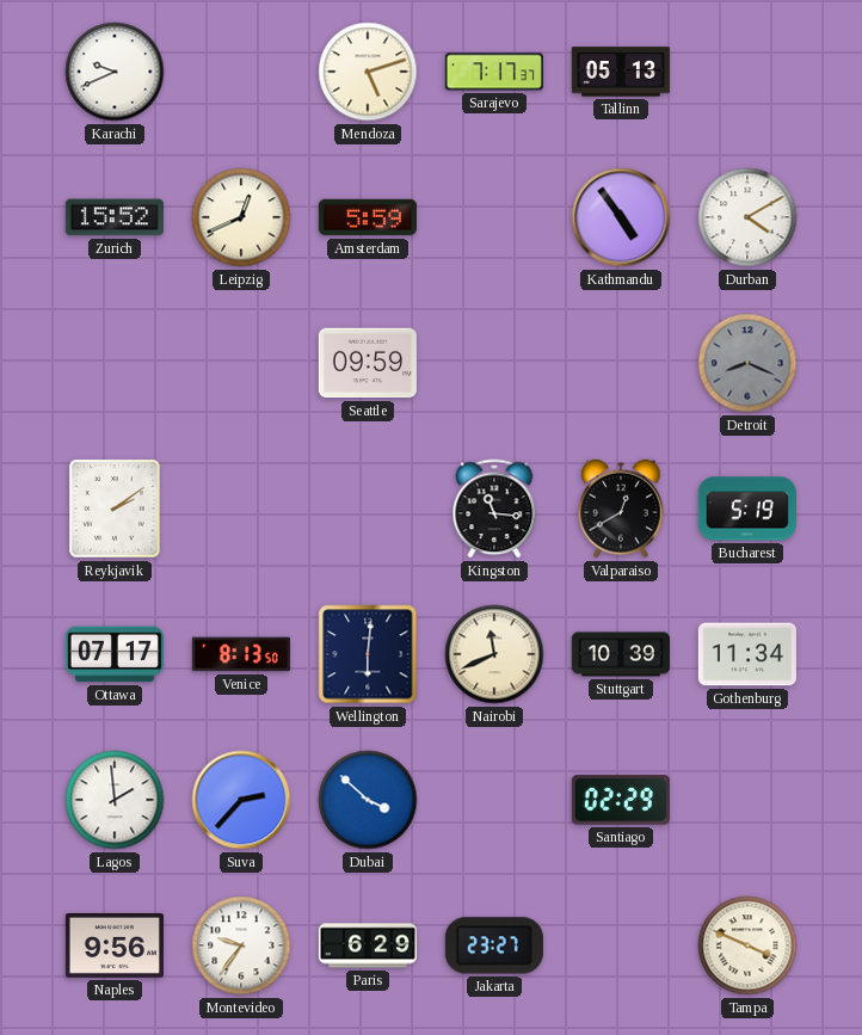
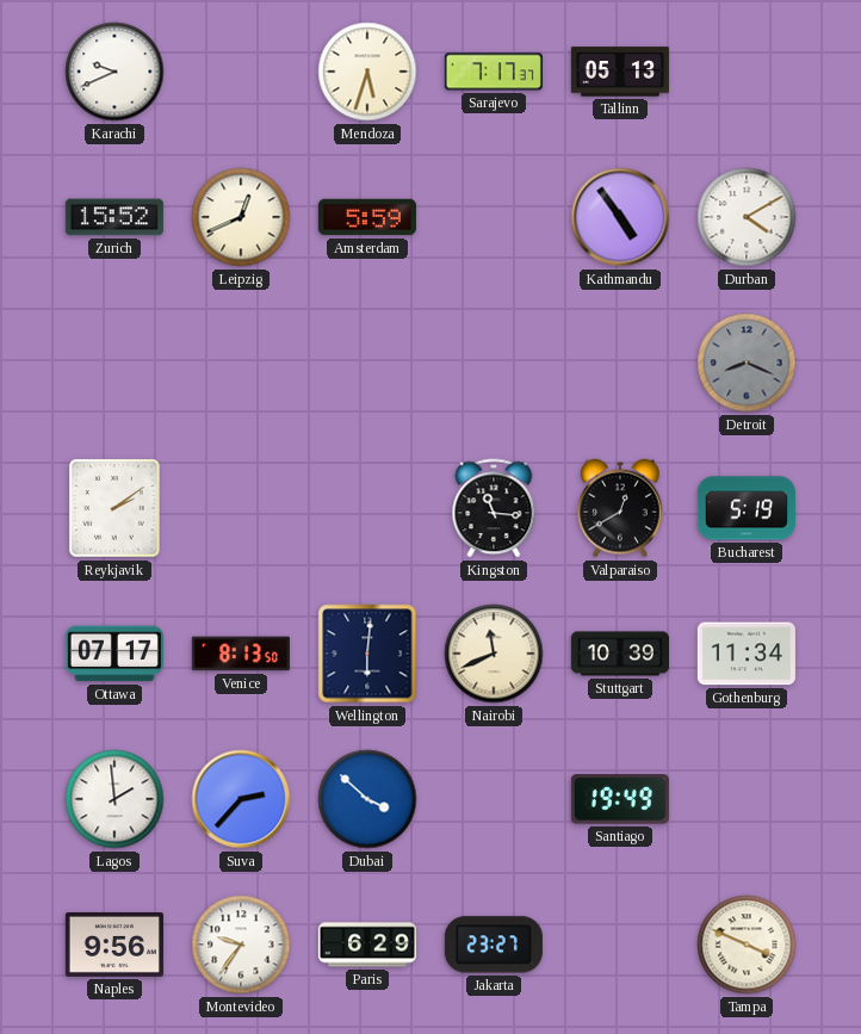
Mendoza: 5:12 -> 5:33 (367, 72)
Seattle: 09:59 -> none (368, 363)
Santiago: 02:29 -> 19:49 (620, 799)
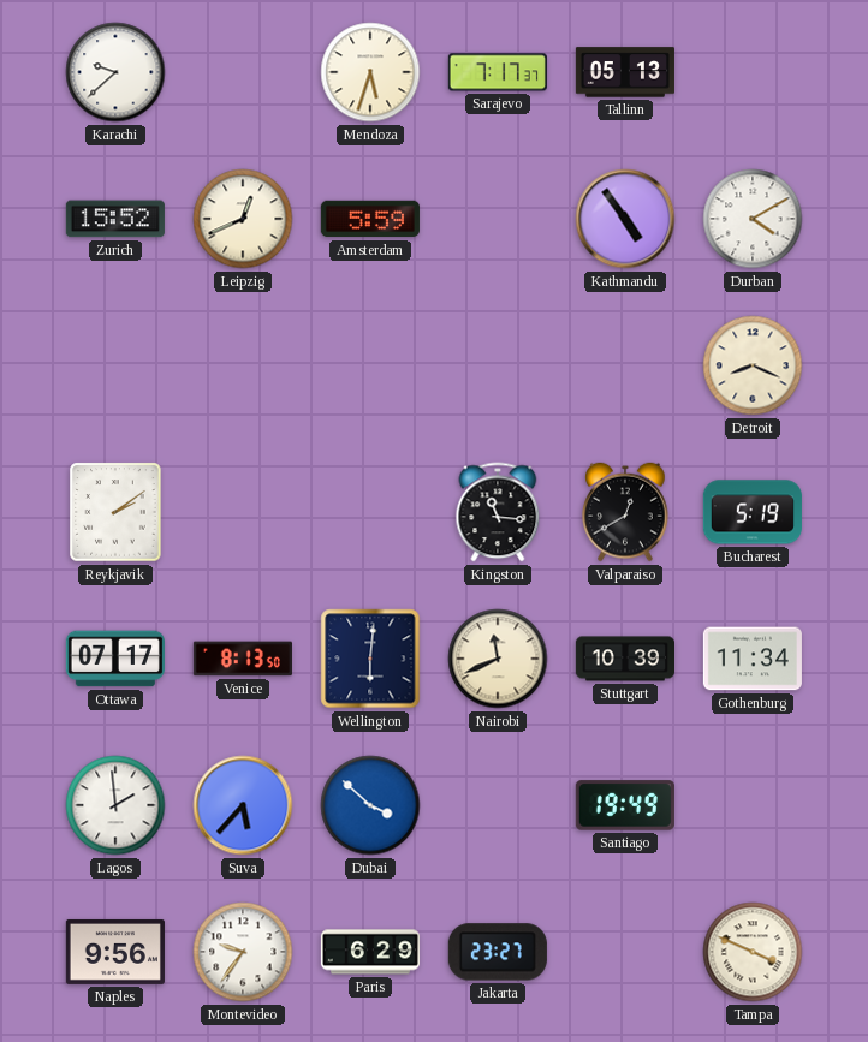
Karachi: 9:41 -> 9:38 (115, 72)
Detroit dial: grey -> cream (753, 365)
Suva: 2:37 -> 5:37 (243, 805)
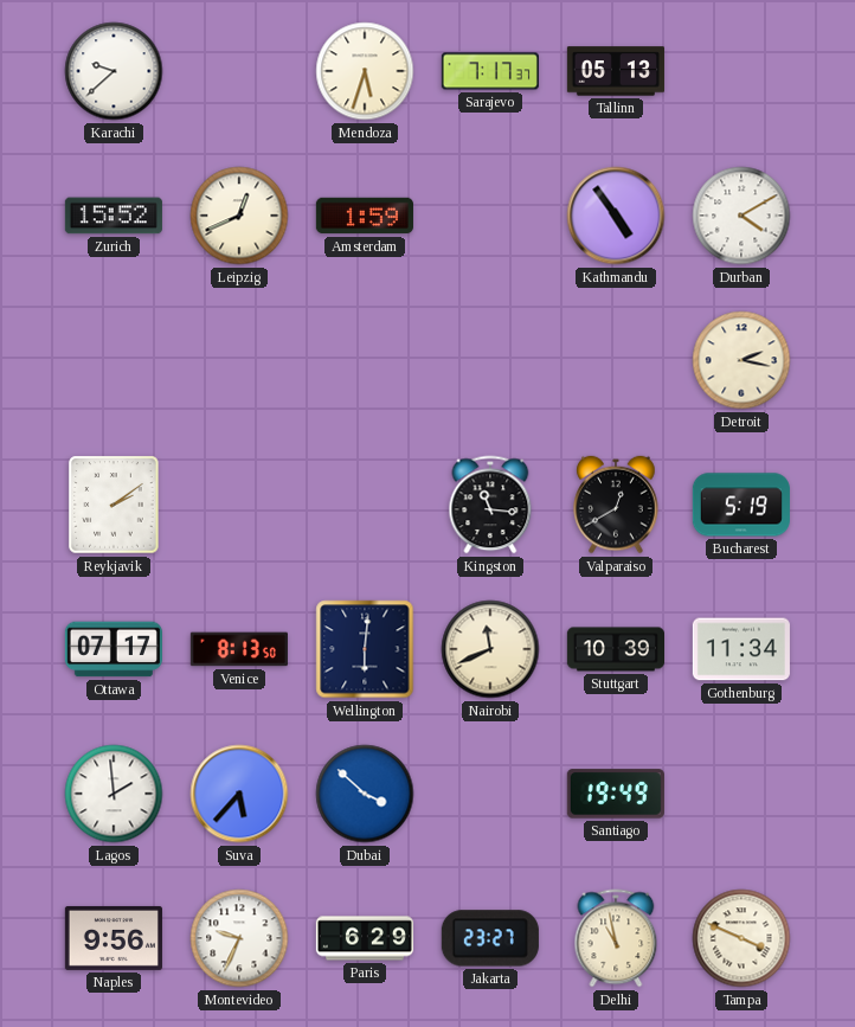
Amsterdam: 5:59 -> 1:59 (365, 216)
Detroit: 8:19 -> 2:17 (741, 360)
Montevideo: 9:36 -> 9:34 (239, 938)
Delhi: none -> 10:58 (616, 938)
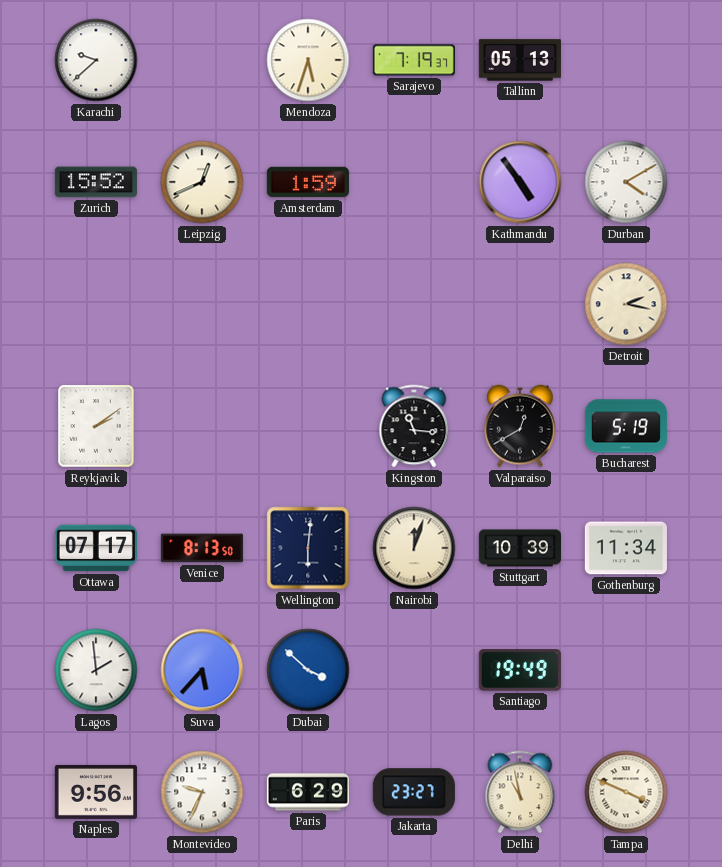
Sarajevo: 7:17 -> 7:19 (414, 60)
Nairobi: 11:41 -> 12:03 (414, 548)
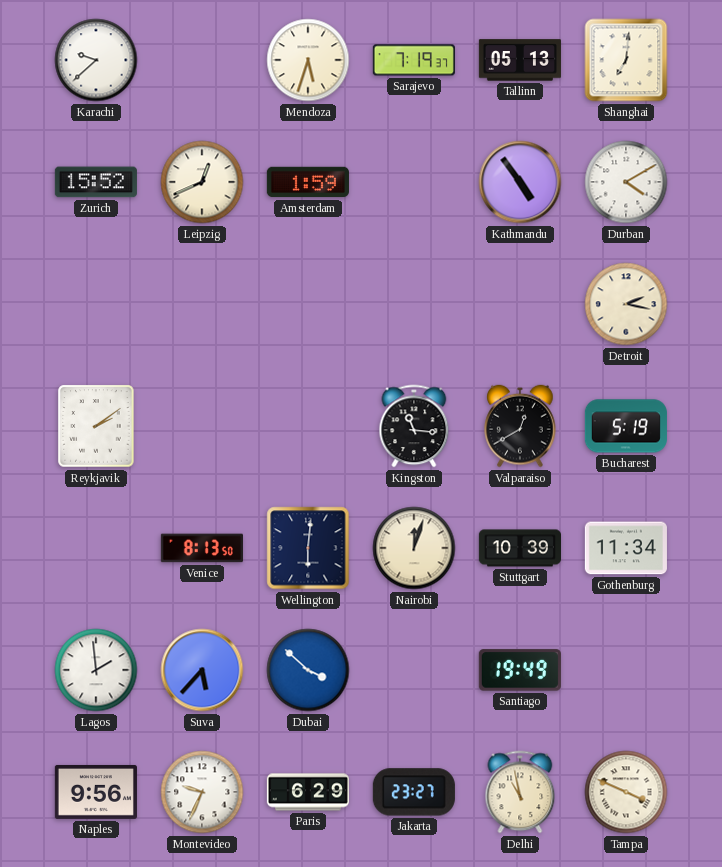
Shanghai: none -> 7:01 (626, 60)
Ottawa: 07:17 -> none (96, 548)
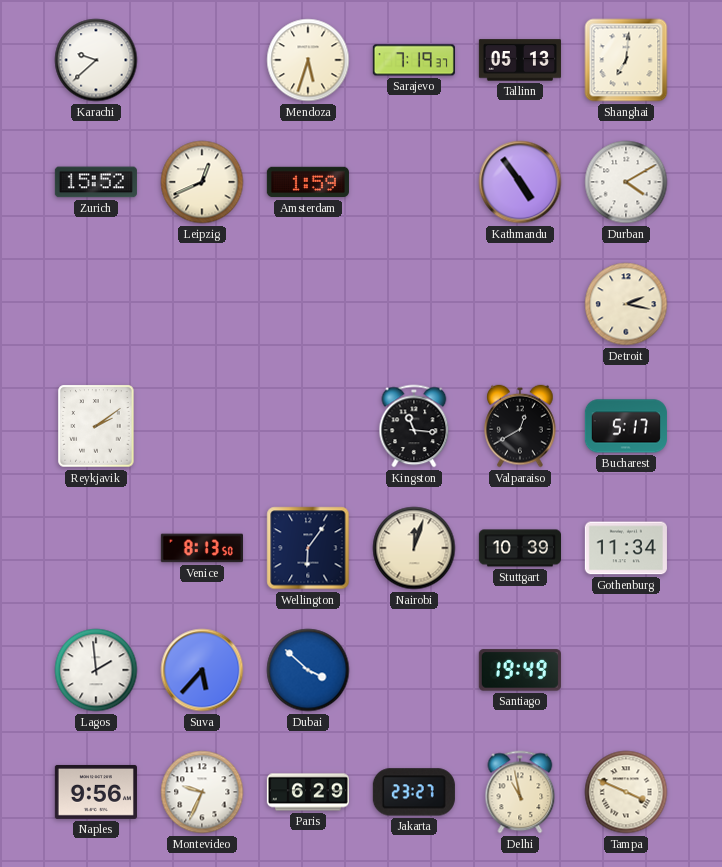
Bucharest: 5:19 -> 5:17 (626, 426)
Wellington: 6:01 -> 6:06 (308, 548)
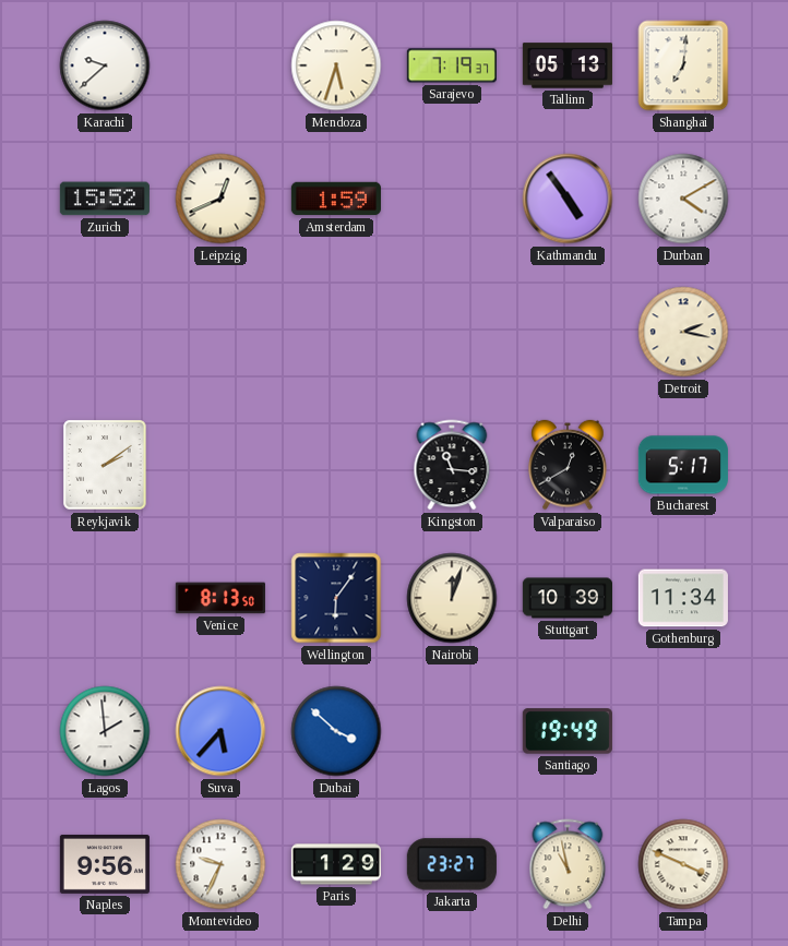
Paris: 6:29 -> 1:29 (335, 864)
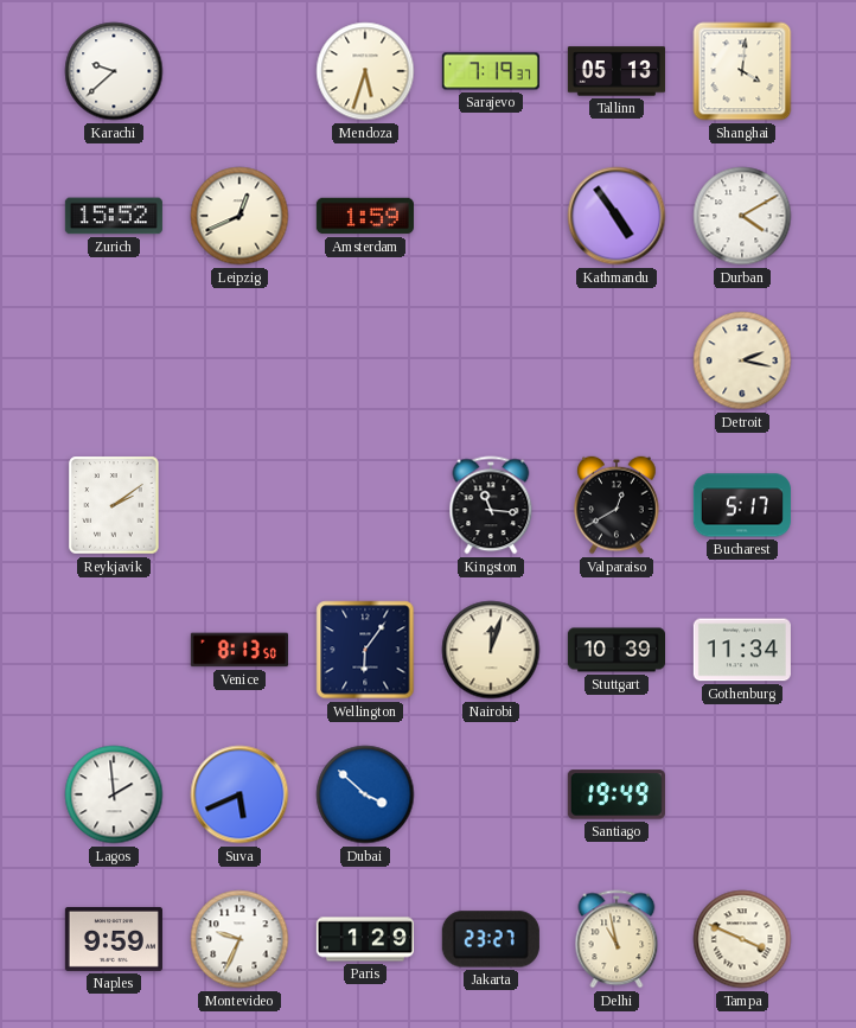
Shanghai: 7:01 -> 4:01 (742, 71)
Suva: 5:37 -> 5:41 (239, 794)
Naples: 9:56 -> 9:59 (114, 939)
